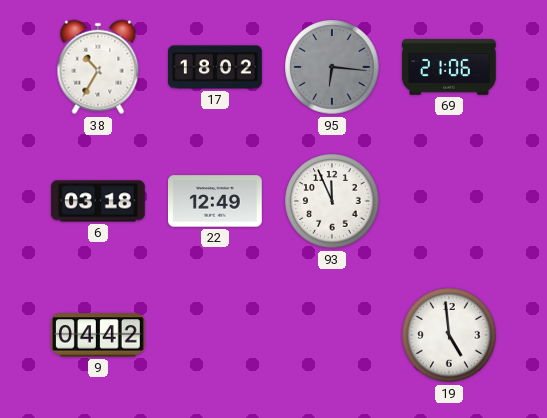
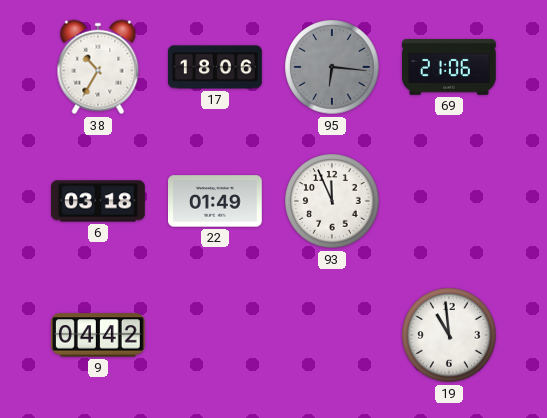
17: 18:02 -> 18:06 (216, 67)
22: 12:49 -> 01:49 (216, 201)
19: 4:59 -> 10:59 (449, 335)
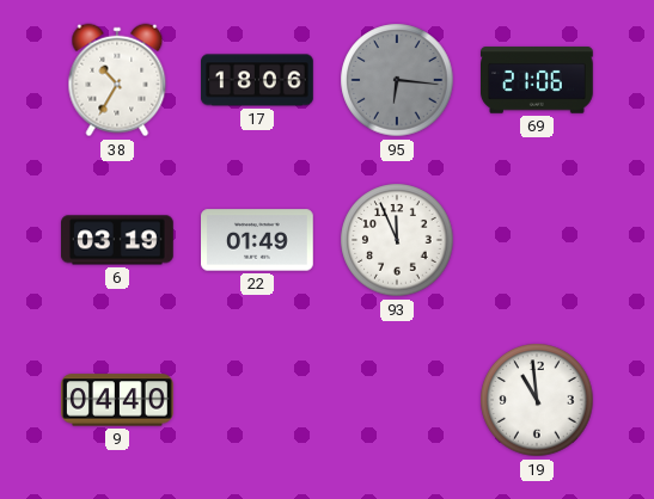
6: 03:18 -> 03:19 (118, 240)
9: 04:42 -> 04:40 (118, 400)
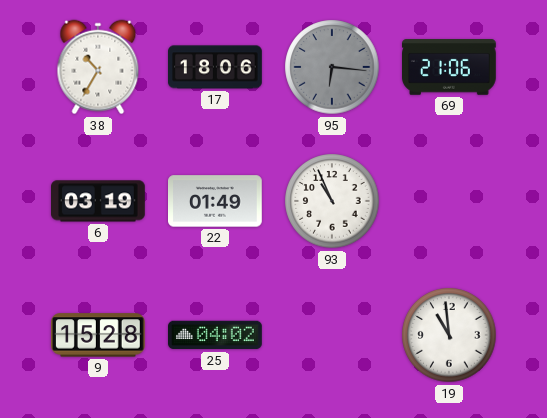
93: 11:56 -> 10:56 (332, 201)
9: 04:40 -> 15:28 (99, 335)
25: none -> 04:02 (216, 335)
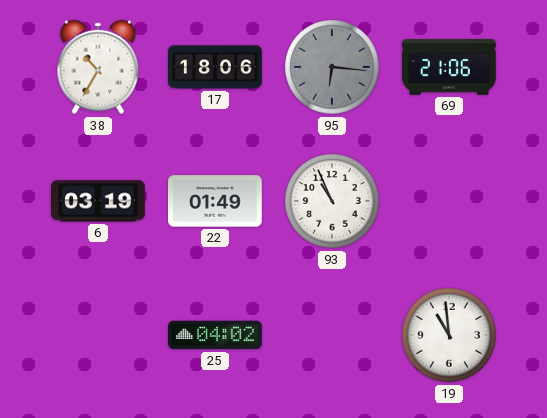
9: 15:28 -> none (99, 335)
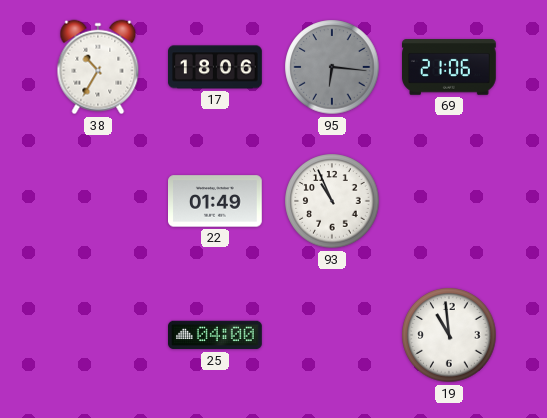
6: 03:19 -> none (99, 201)
25: 04:02 -> 04:00 (216, 335)
